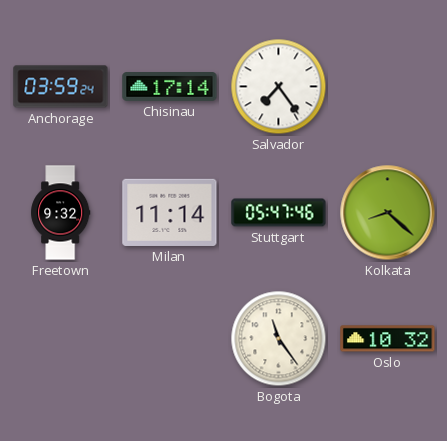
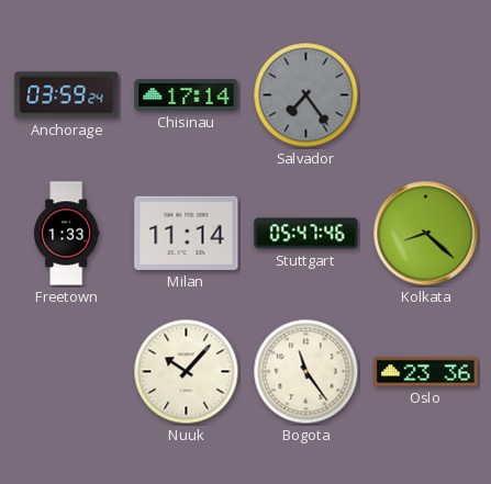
Salvador dial: white -> grey (306, 95)
Freetown: 9:32 -> 1:33 (67, 234)
Nuuk: none -> 10:07 (187, 372)
Oslo: 10:32 -> 23:36 (426, 372)
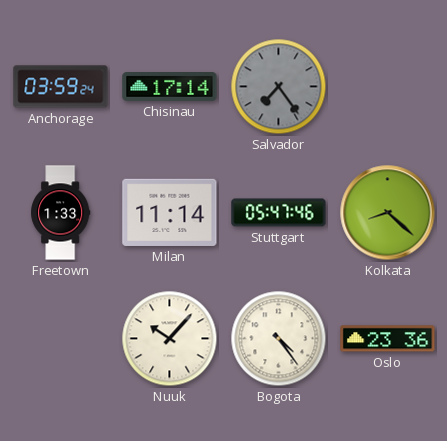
Bogota: 11:24 -> 4:24 (279, 339)
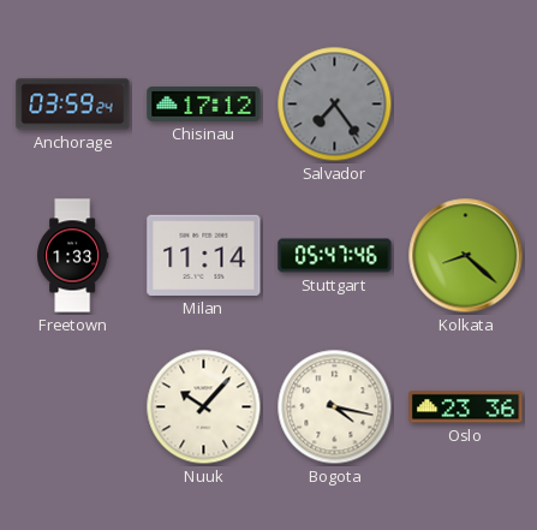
Chisinau: 17:14 -> 17:12 (204, 105)
Bogota: 4:24 -> 4:17 (335, 407)
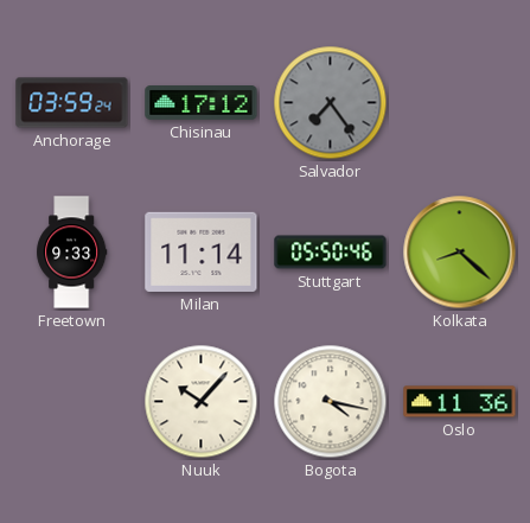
Freetown: 1:33 -> 9:33 (72, 253)
Stuttgart: 05:47 -> 05:50 (331, 253)
Oslo: 23:36 -> 11:36 (460, 402)
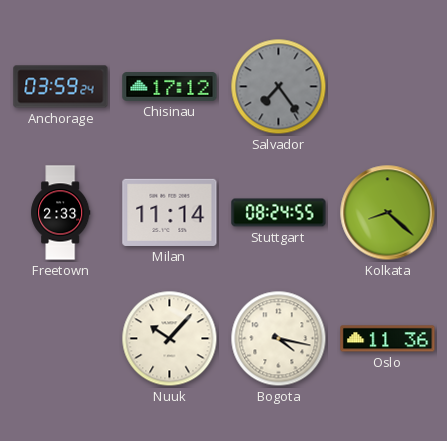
Freetown: 9:33 -> 2:33 (61, 213)
Stuttgart: 05:50 -> 08:24 (279, 213)
